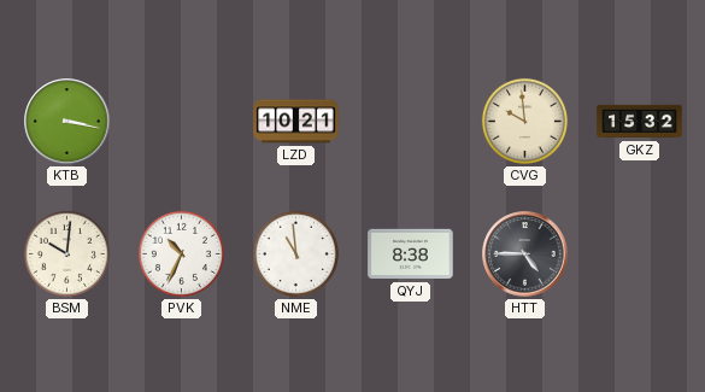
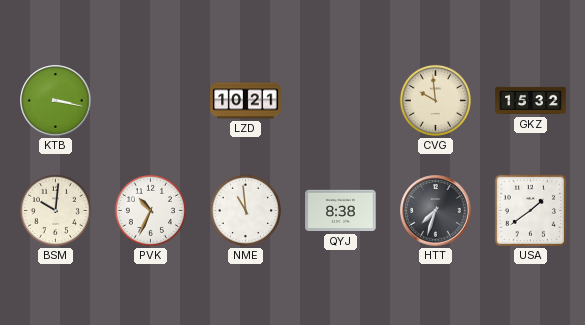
HTT: 4:45 -> 7:33 (436, 211)
USA: none -> 1:39 (530, 210)
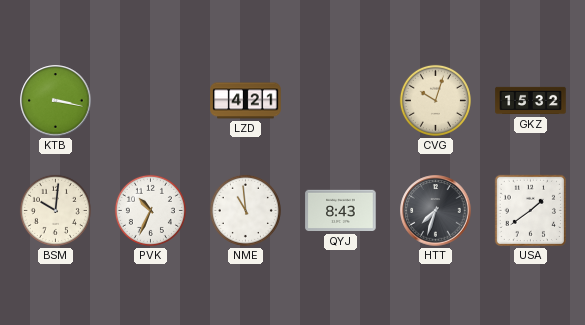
LZD: 10:21 -> 4:21 (246, 101)
CVG: 9:59 -> 10:03 (435, 100)
QYJ: 8:38 -> 8:43 (341, 211)
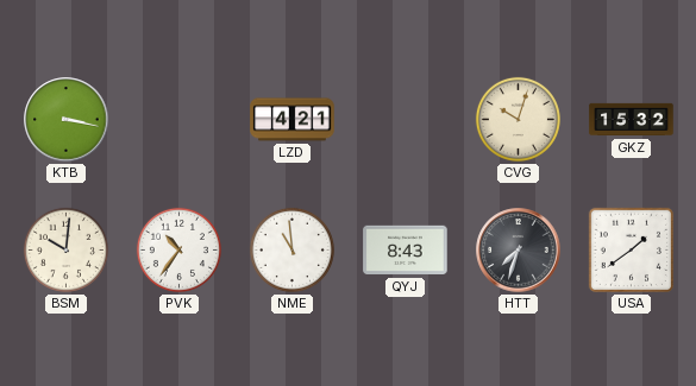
PVK: 10:34 -> 10:36 (178, 249)
